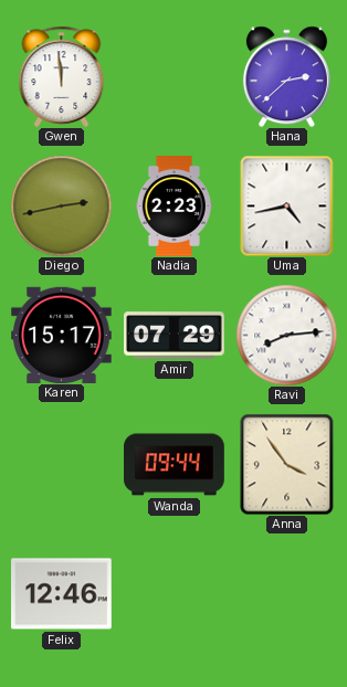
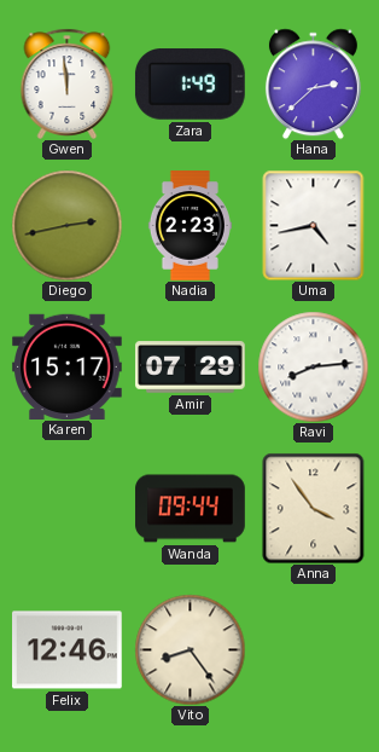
Zara: none -> 1:49 (189, 85)
Vito: none -> 8:24 (189, 649)
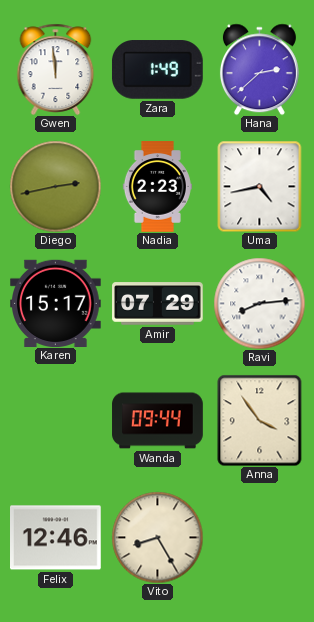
Vito: 8:24 -> 8:25 (157, 537)
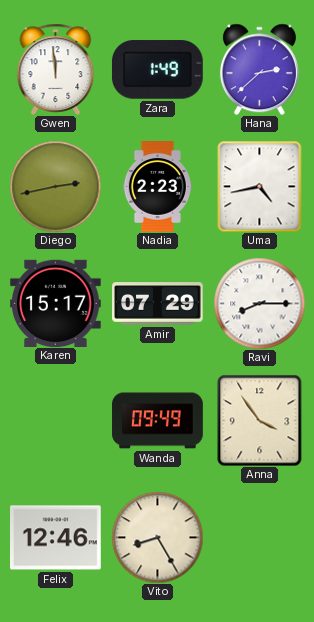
Ravi: 8:14 -> 8:15 (259, 303)
Wanda: 09:44 -> 09:49 (158, 421)
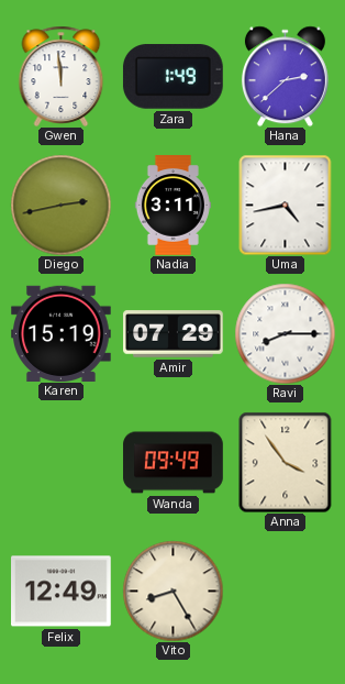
Nadia: 2:23 -> 3:11 (172, 206)
Karen: 15:17 -> 15:19 (62, 333)
Felix: 12:46 -> 12:49 (62, 592)
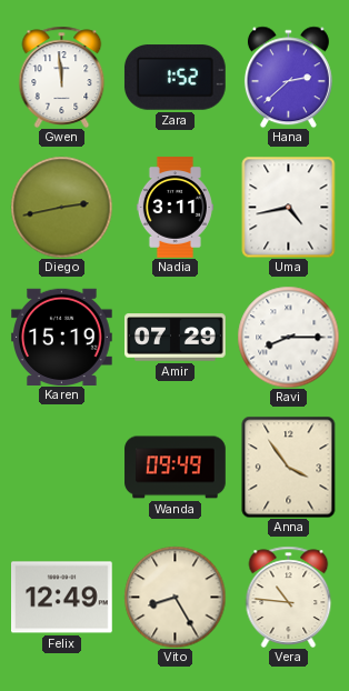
Zara: 1:49 -> 1:52 (174, 78)
Vera: none -> 10:46 (289, 597)
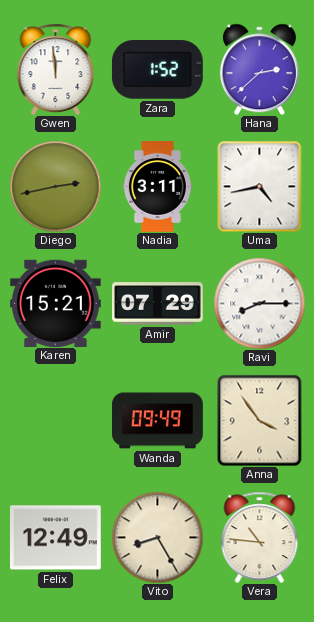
Karen: 15:19 -> 15:21 (56, 303)
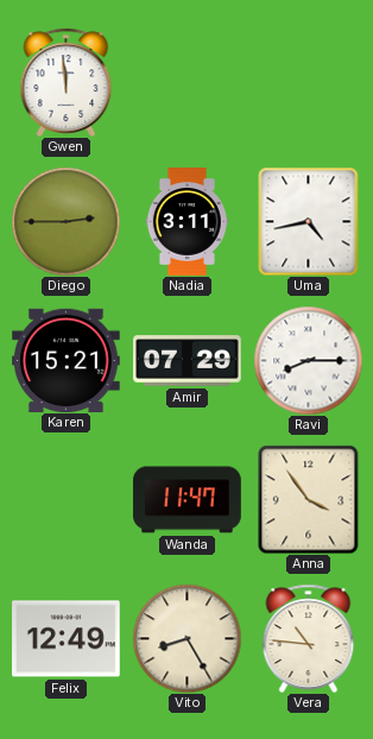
Zara: 1:52 -> none (157, 70)
Hana: 2:38 -> none (259, 69)
Diego: 2:43 -> 2:45 (65, 221)
Wanda: 09:49 -> 11:47 (188, 500)
